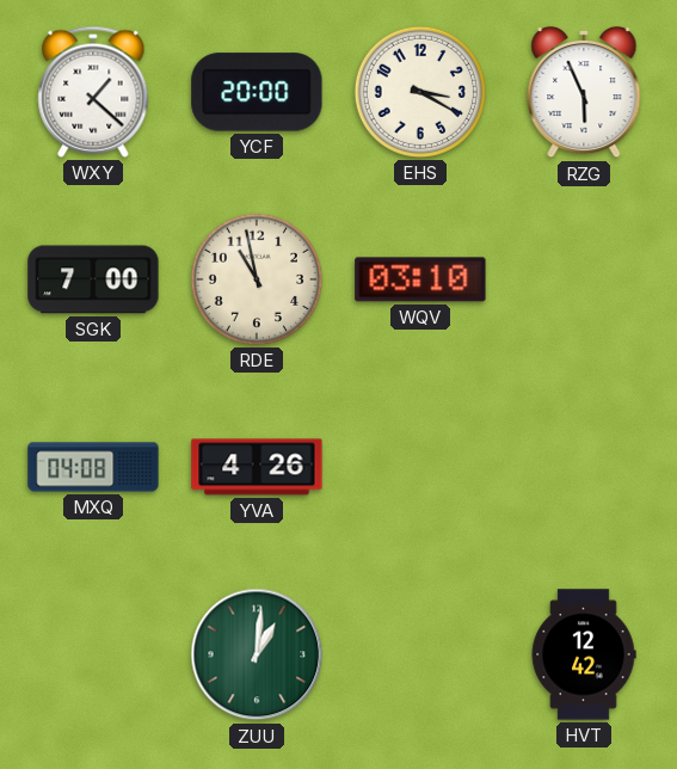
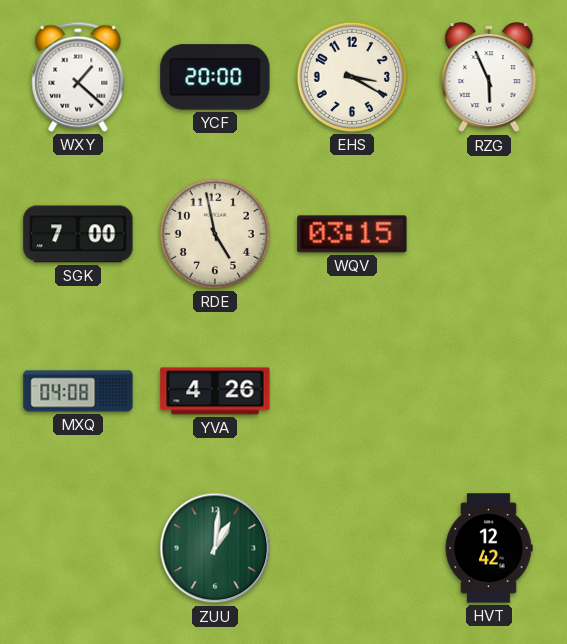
RDE: 10:58 -> 4:58 (215, 234)
WQV: 03:10 -> 03:15 (352, 234)
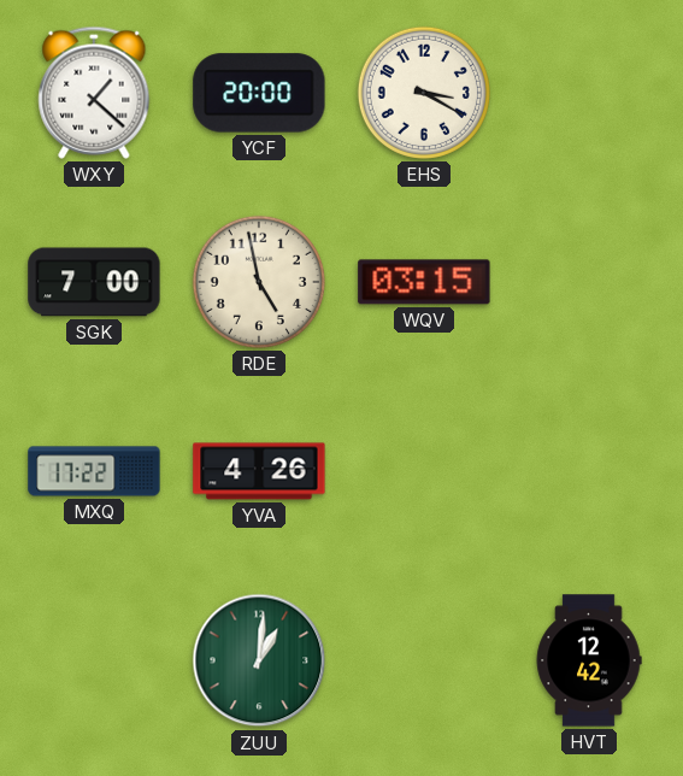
RZG: 5:56 -> none (489, 77)
MXQ: 04:08 -> 17:22 (94, 471)
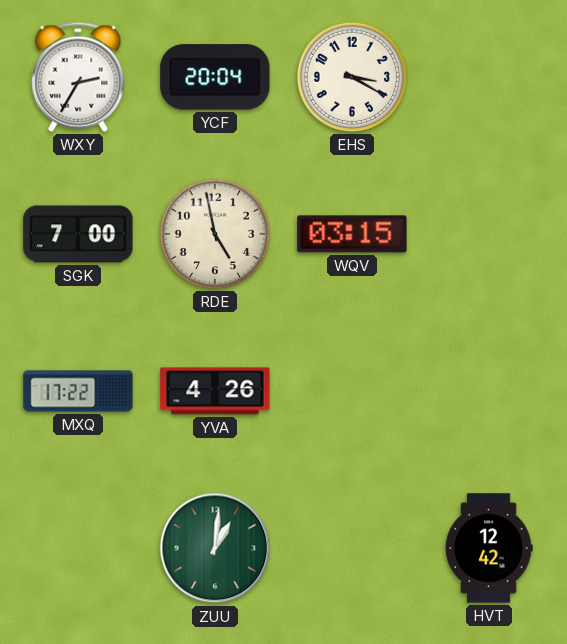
WXY: 1:22 -> 2:35 (78, 77)
YCF: 20:00 -> 20:04 (215, 77)
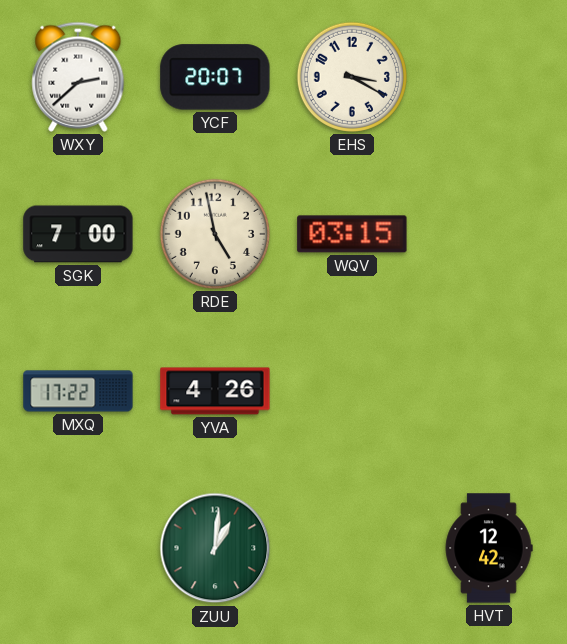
WXY: 2:35 -> 2:38 (78, 77)
YCF: 20:04 -> 20:07 (215, 77)
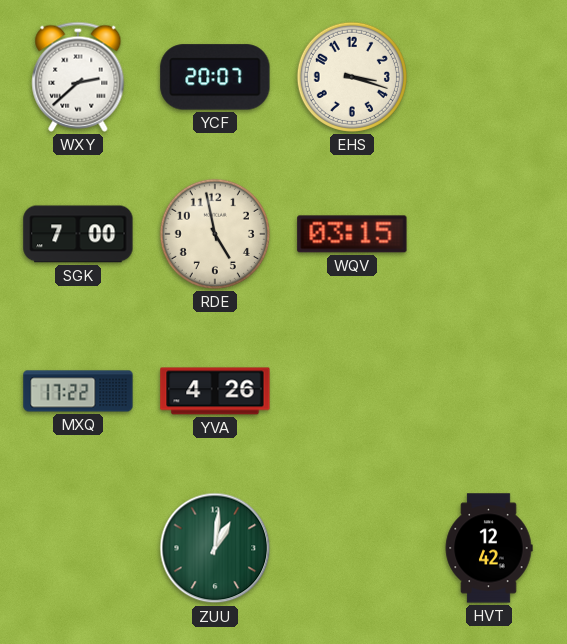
EHS: 3:20 -> 3:18 (352, 77)
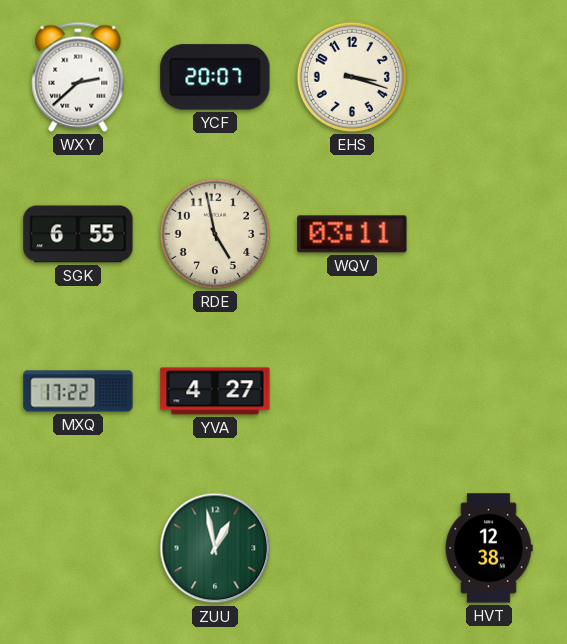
SGK: 7:00 -> 6:55 (78, 234)
WQV: 03:15 -> 03:11 (352, 234)
YVA: 4:26 -> 4:27 (215, 391)
ZUU: 1:01 -> 12:58 (215, 548)
HVT: 12:42 -> 12:38 (489, 548)
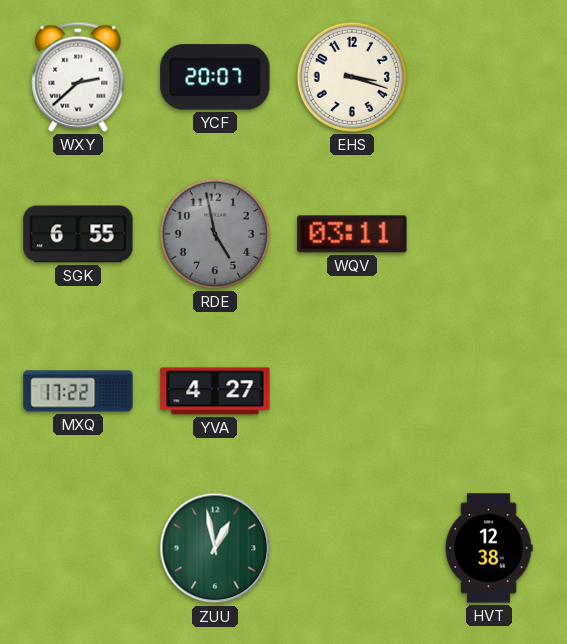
RDE dial: cream -> grey (215, 234)
